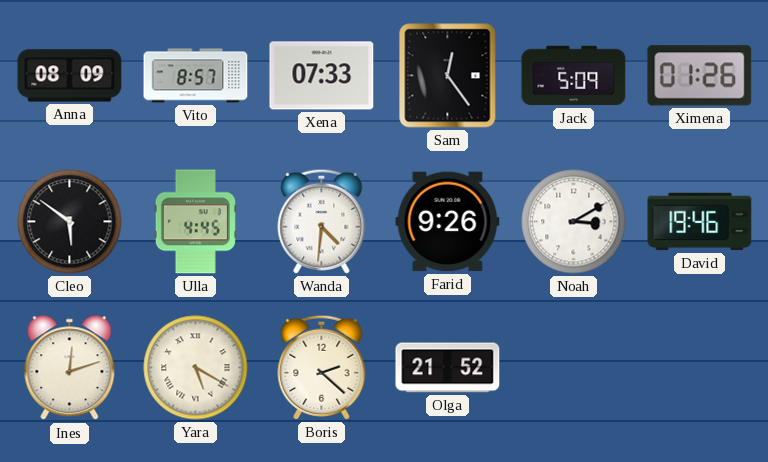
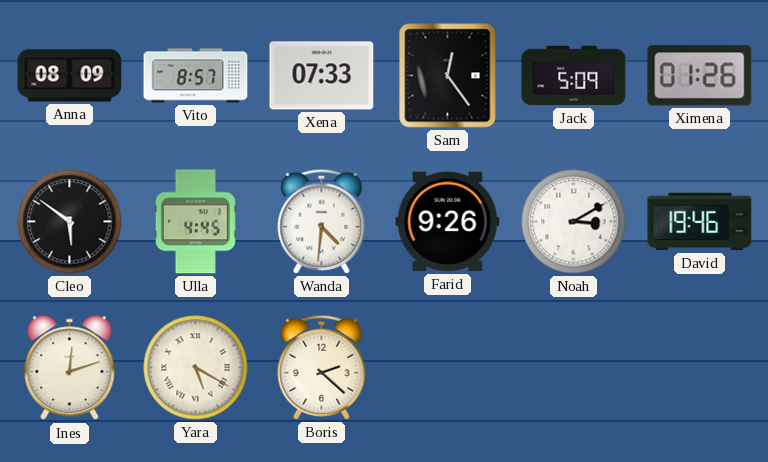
Olga: 21:52 -> none (448, 368)
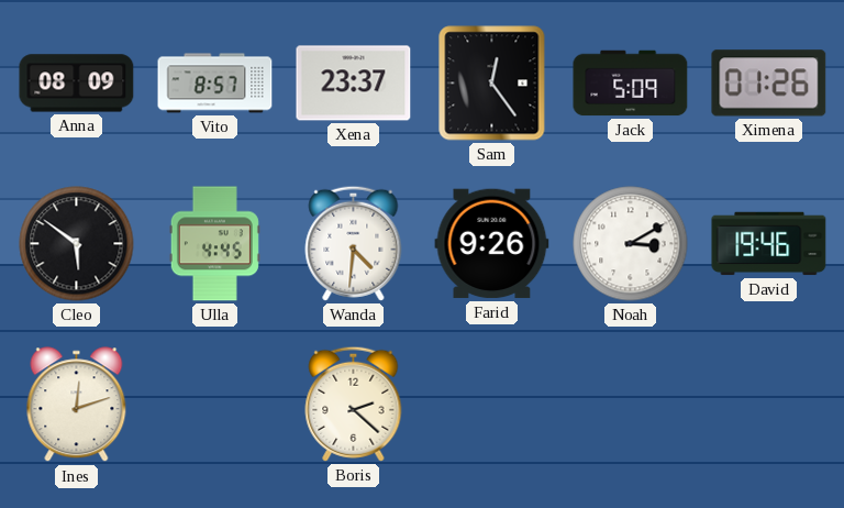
Xena: 07:33 -> 23:37 (354, 84)
Yara: 5:20 -> none (196, 368)
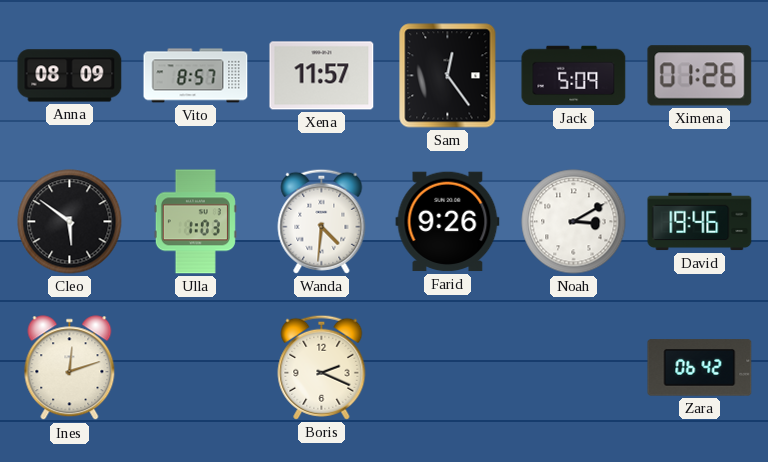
Xena: 23:37 -> 11:57 (322, 76)
Ulla: 4:45 -> 1:03 (195, 222)
Boris: 2:22 -> 2:19 (322, 367)
Zara: none -> 06:42 (700, 368)
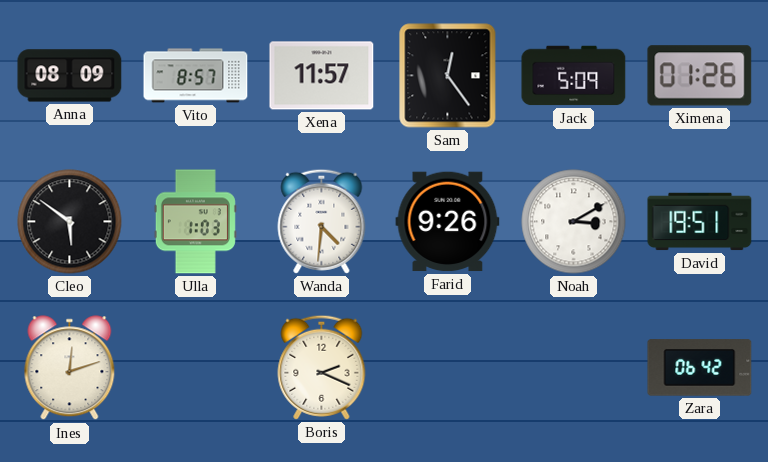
David: 19:46 -> 19:51 (700, 222)
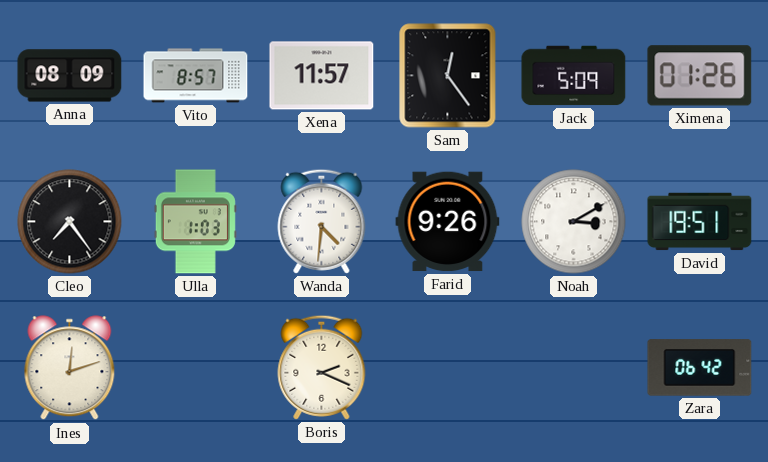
Cleo: 5:51 -> 7:24 (70, 222)
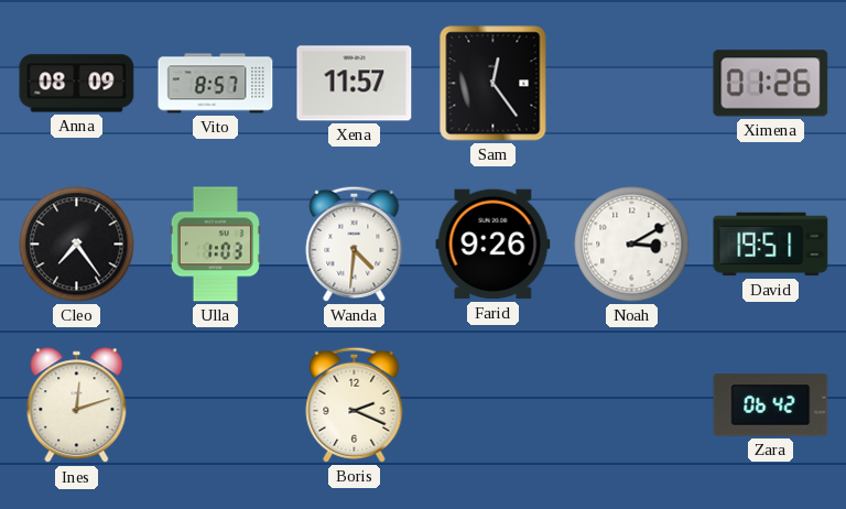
Jack: 5:09 -> none (574, 76)
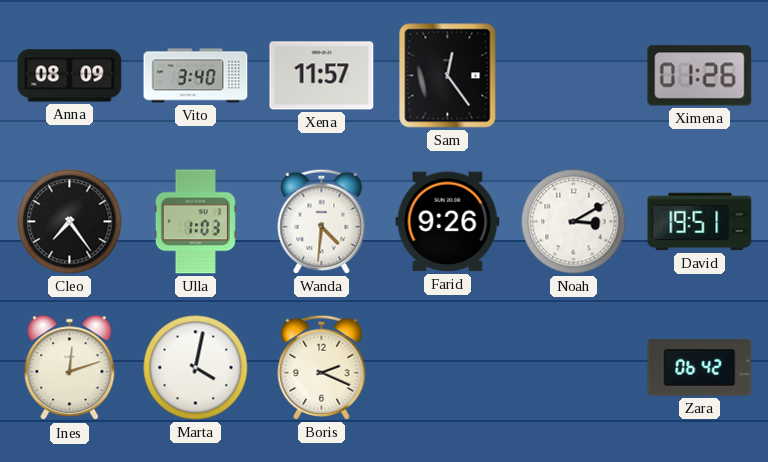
Vito: 8:57 -> 3:40 (196, 76)
Marta: none -> 4:02 (196, 368)
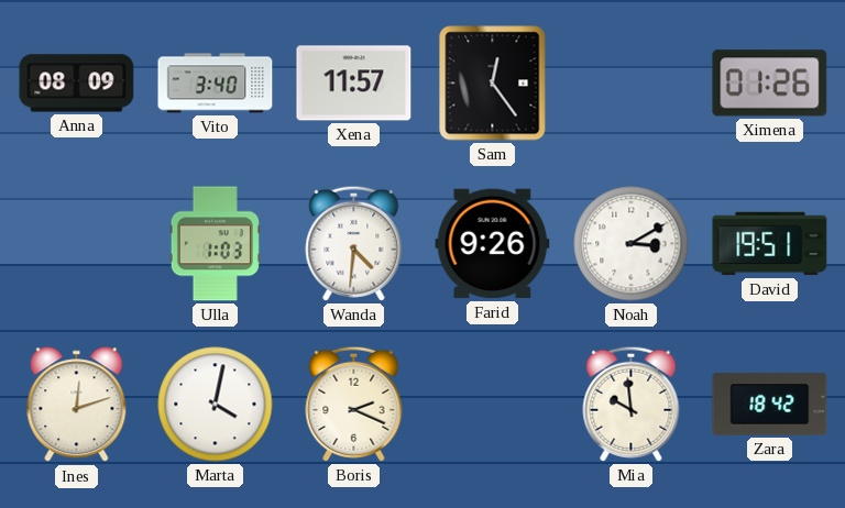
Cleo: 7:24 -> none (70, 222)
Mia: none -> 9:59 (632, 404)
Zara: 06:42 -> 18:42 (770, 405)
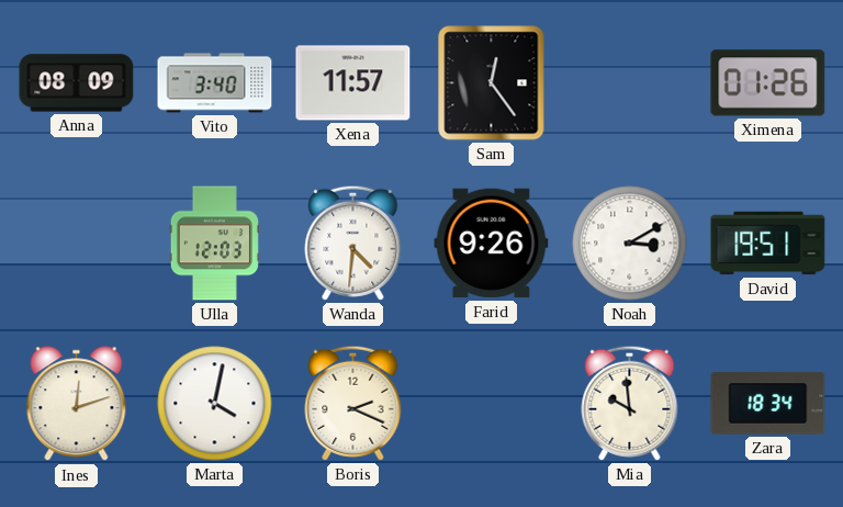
Ulla: 1:03 -> 12:03 (214, 244)
Zara: 18:42 -> 18:34 (768, 404)
